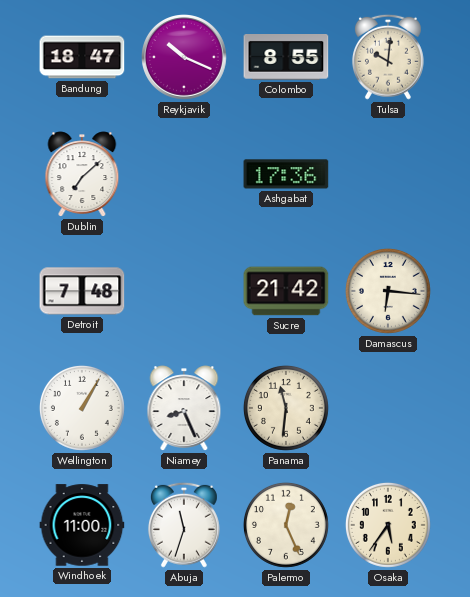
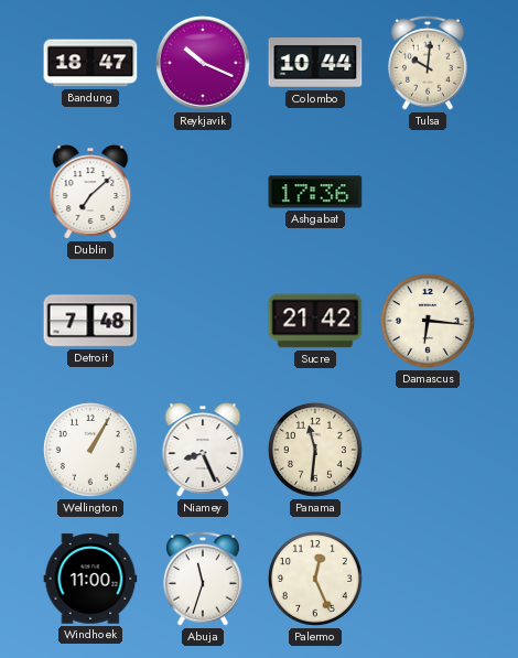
Colombo: 8:55 -> 10:44 (315, 64)
Osaka: 5:36 -> none (388, 525)
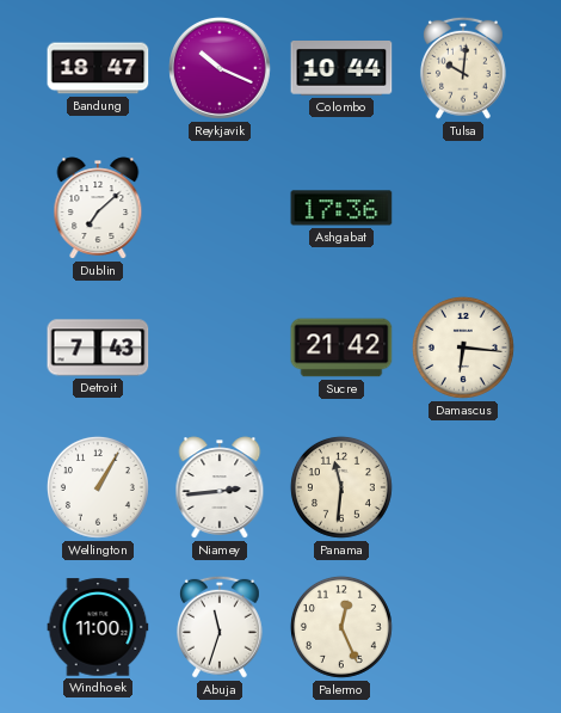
Detroit: 7:48 -> 7:43 (98, 348)
Niamey: 8:26 -> 2:44 (220, 487)
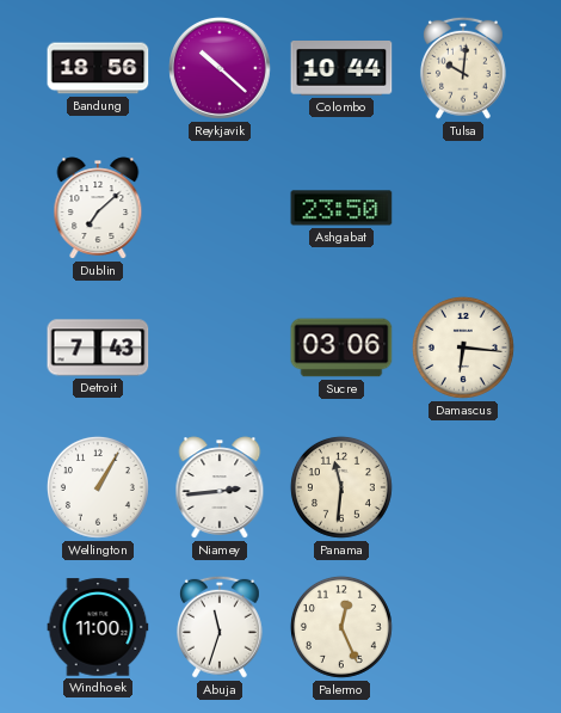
Bandung: 18:47 -> 18:56 (98, 68)
Reykjavik: 10:19 -> 10:22 (221, 69)
Ashgabat: 17:36 -> 23:50 (341, 208)
Sucre: 21:42 -> 03:06 (341, 348)
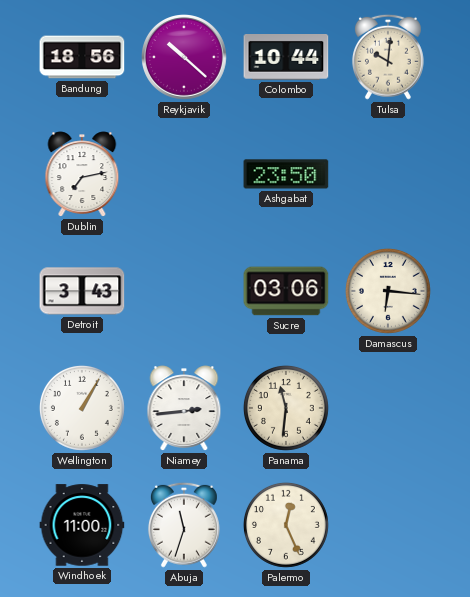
Dublin: 7:08 -> 7:13 (82, 174)
Detroit: 7:43 -> 3:43 (82, 291)
